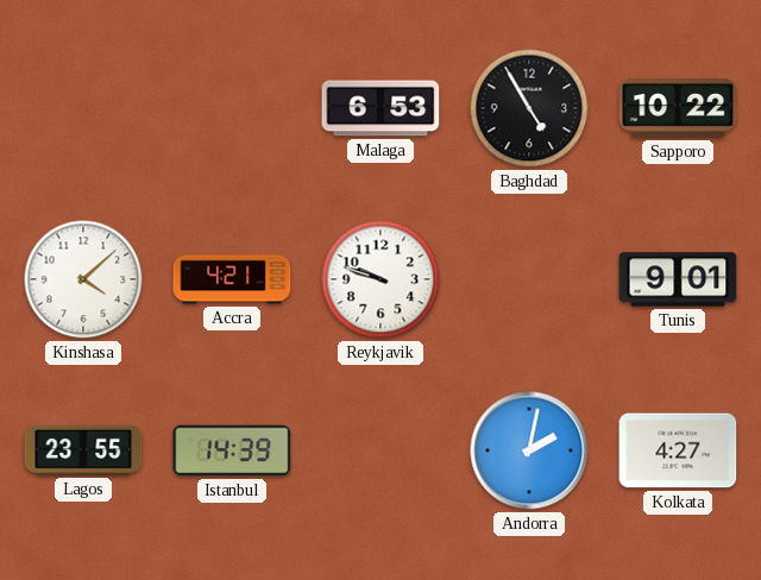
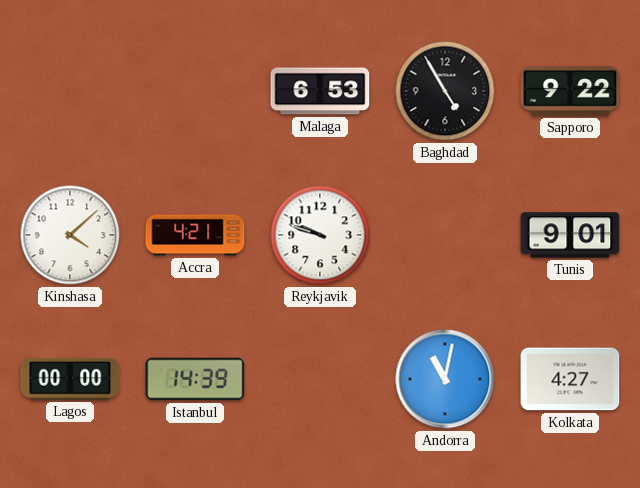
Sapporo: 10:22 -> 9:22 (570, 91)
Lagos: 23:55 -> 00:00 (70, 379)
Andorra: 2:02 -> 11:02 (445, 379)
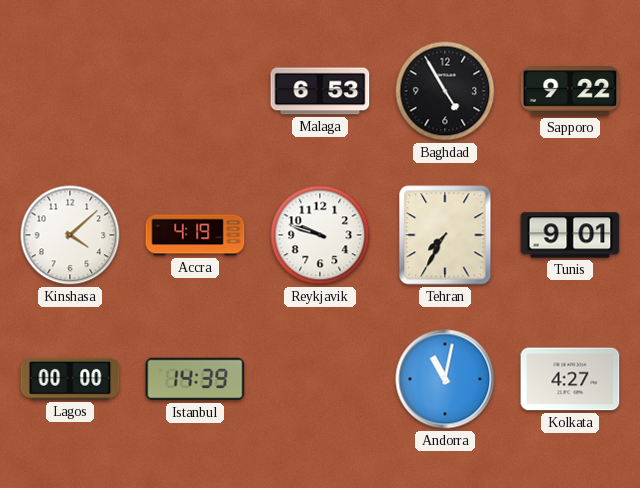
Accra: 4:21 -> 4:19 (195, 235)
Tehran: none -> 7:35 (445, 235)
